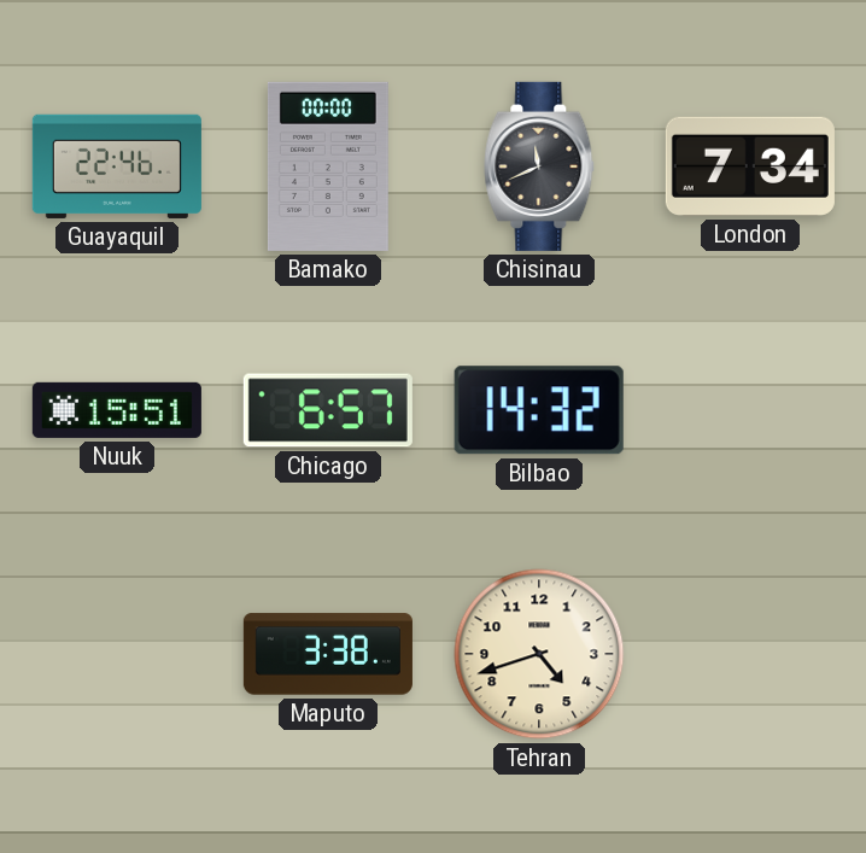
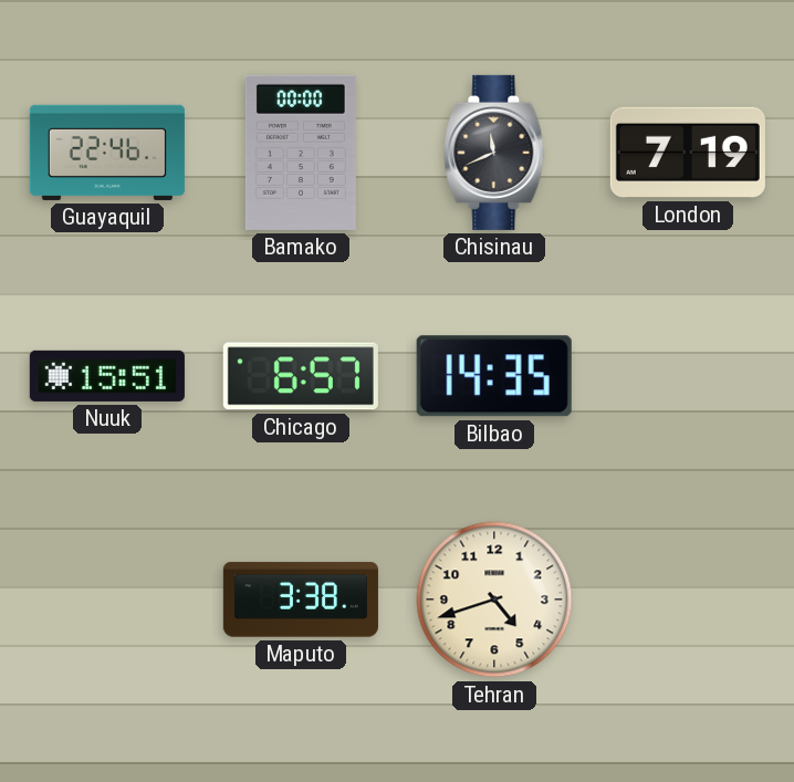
London: 7:34 -> 7:19 (688, 153)
Bilbao: 14:32 -> 14:35 (494, 376)
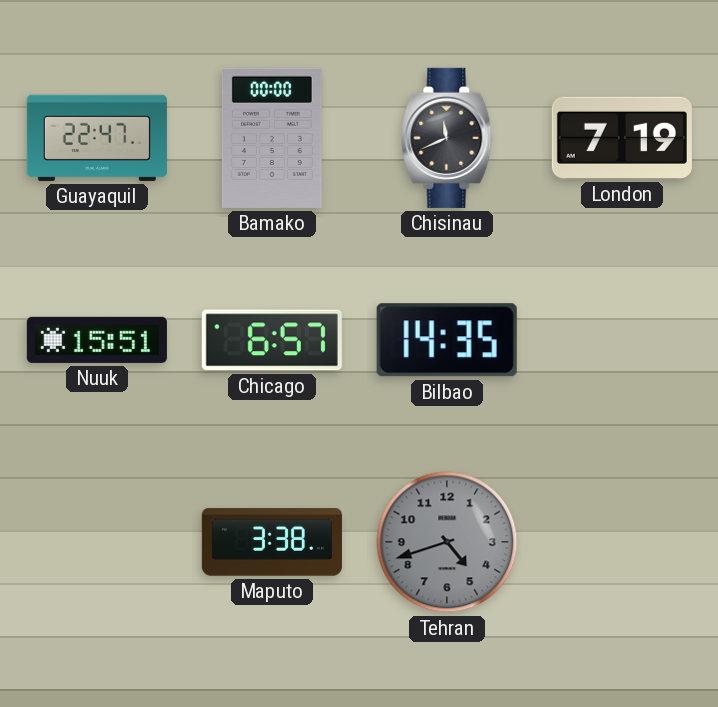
Guayaquil: 22:46 -> 22:47 (97, 138)
Tehran dial: cream -> grey (447, 542)
